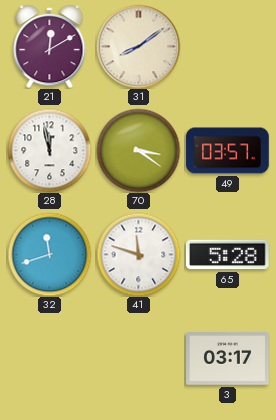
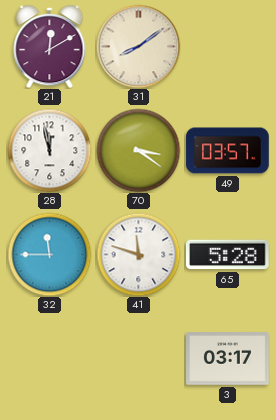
32: 11:42 -> 11:45 (49, 254)
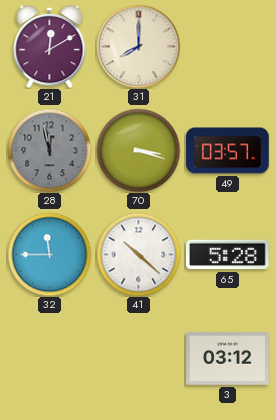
31: 8:09 -> 8:00 (138, 46)
28 dial: white -> grey (49, 150)
70: 3:21 -> 3:18 (138, 150)
41: 11:48 -> 10:22 (138, 254)
3: 03:17 -> 03:12 (228, 359)
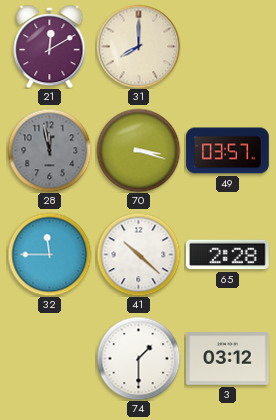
65: 5:28 -> 2:28 (228, 255)
74: none -> 1:30 (138, 358)
